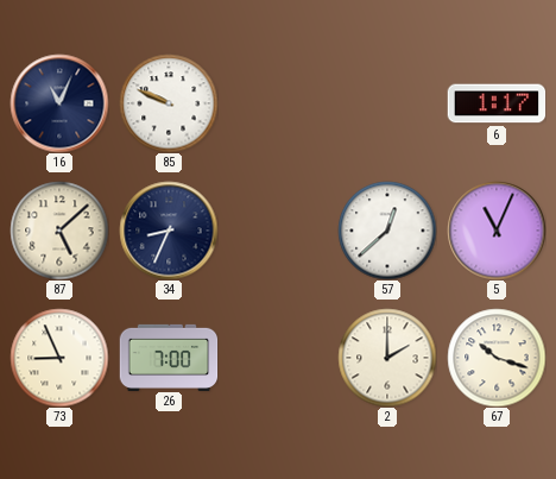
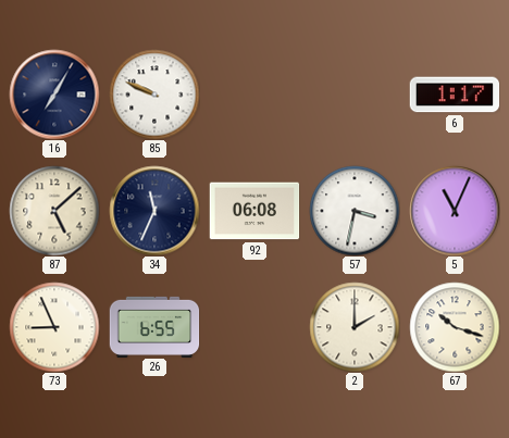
16: 11:04 -> 7:05 (54, 95)
34: 8:34 -> 11:34 (154, 211)
92: none -> 06:08 (254, 211)
57: 12:38 -> 3:32 (355, 211)
26: 7:00 -> 6:55 (154, 326)
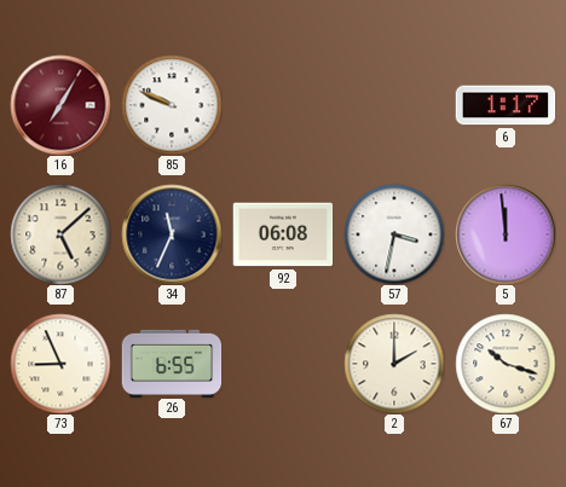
16 dial: navy -> burgundy (60, 105)
5: 11:04 -> 11:59 (506, 234)
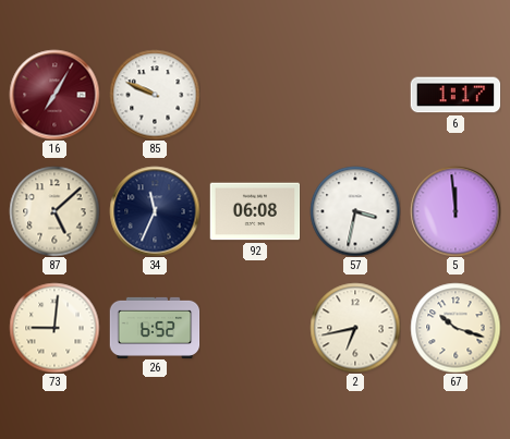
73: 8:56 -> 9:01 (54, 328)
26: 6:55 -> 6:52 (155, 327)
2: 2:00 -> 6:43 (355, 328)
